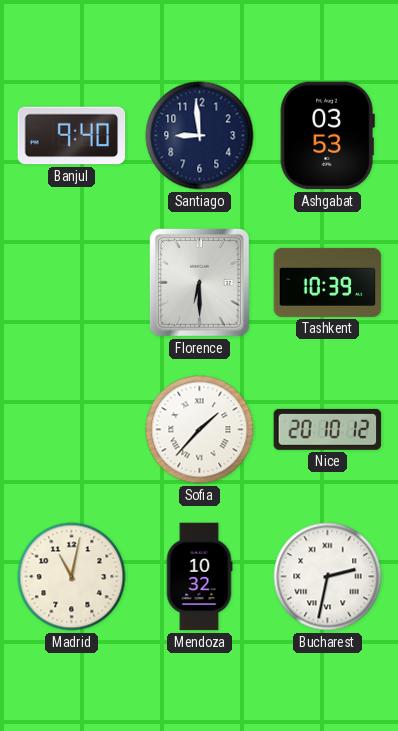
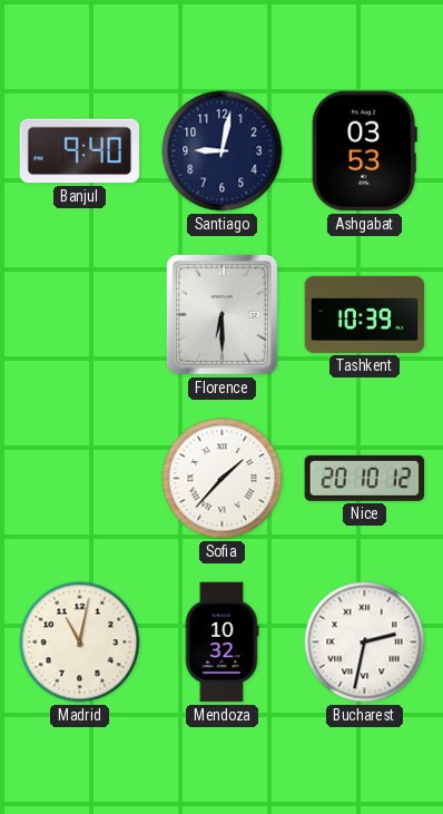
Santiago: 8:59 -> 9:02 (223, 151)
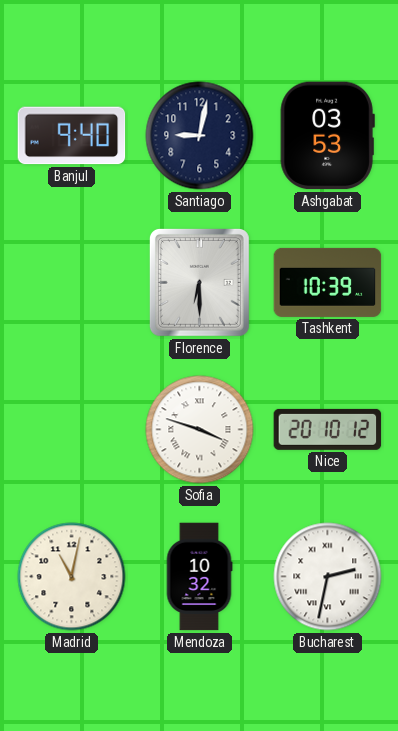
Sofia: 1:37 -> 3:48 (200, 430)
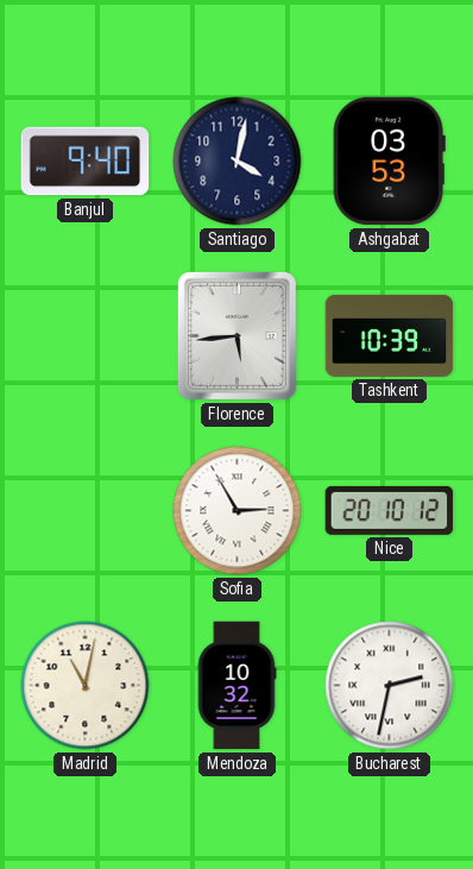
Santiago: 9:02 -> 4:02 (238, 162)
Florence: 6:30 -> 5:44 (236, 335)
Sofia: 3:48 -> 2:55 (238, 511)
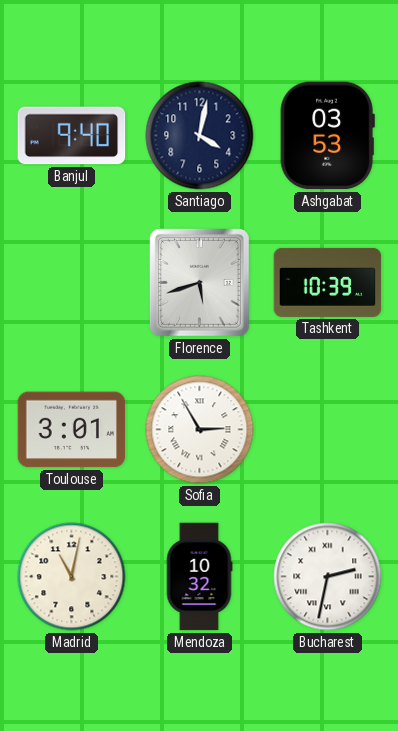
Florence: 5:44 -> 5:42 (199, 282)
Toulouse: none -> 3:01 (72, 430)
Nice: 20:10 -> none (390, 510)
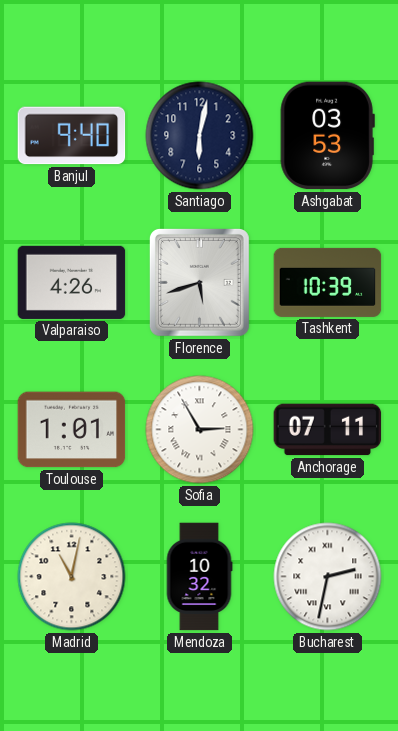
Santiago: 4:02 -> 6:02 (200, 136)
Valparaiso: none -> 4:26 (72, 282)
Toulouse: 3:01 -> 1:01 (72, 430)
Anchorage: none -> 07:11 (328, 430)
